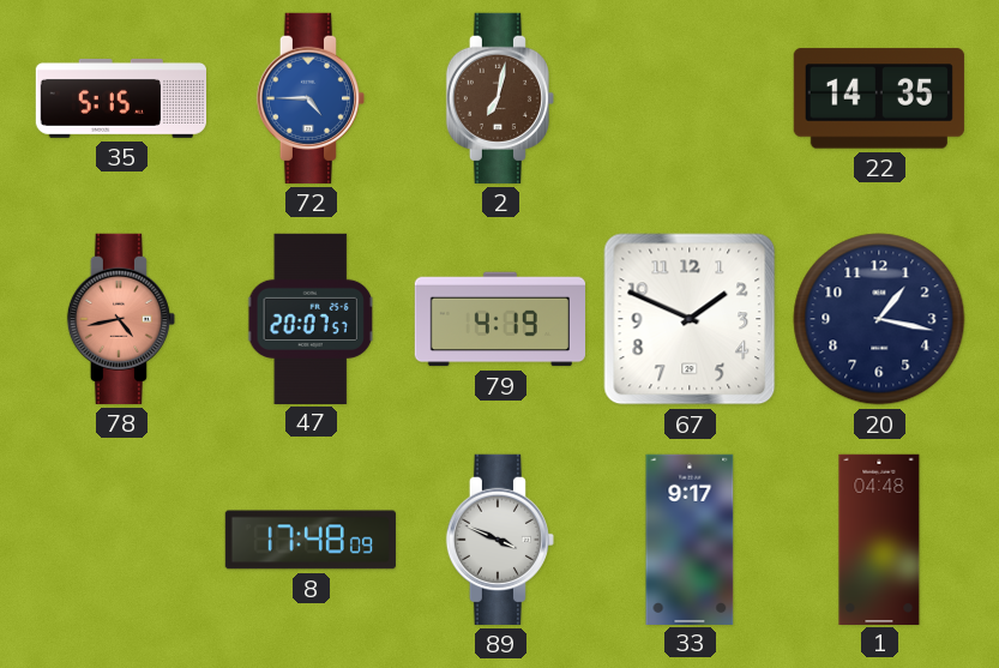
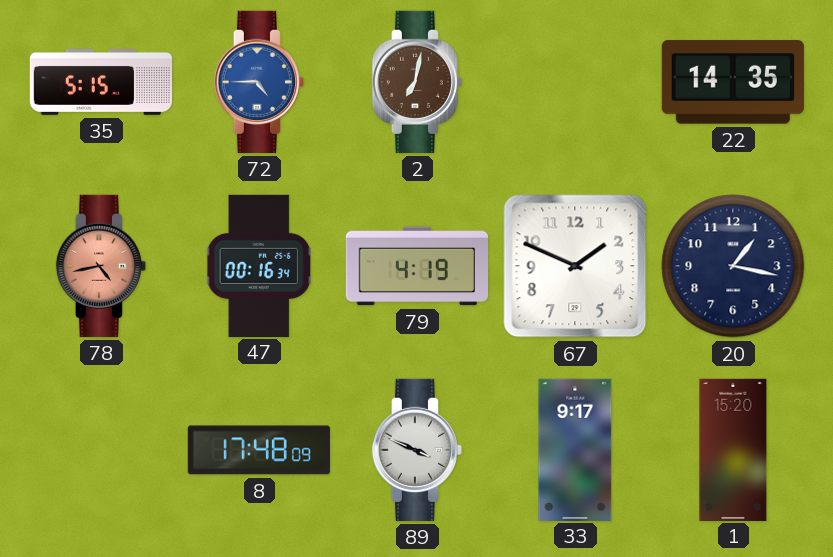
47: 20:07 -> 00:16 (259, 265)
1: 04:48 -> 15:20 (733, 449)
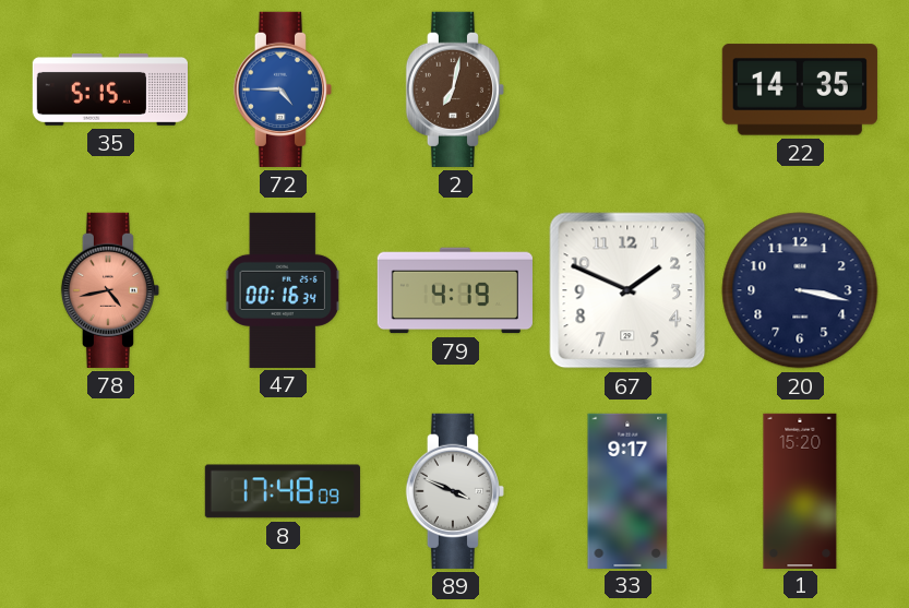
20: 1:17 -> 3:17 (800, 290)
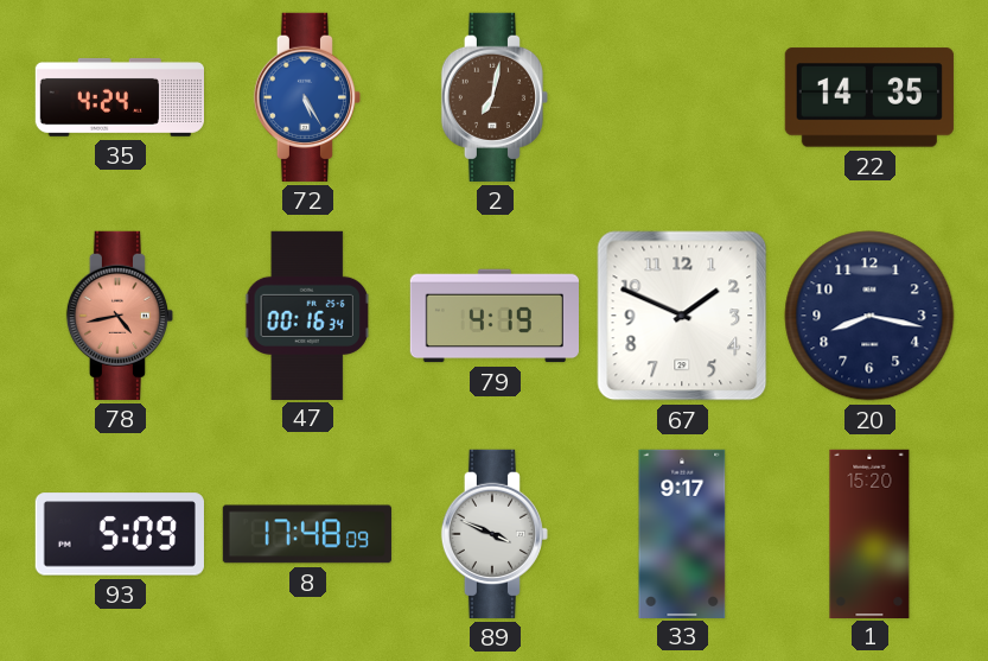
35: 5:15 -> 4:24 (119, 97)
72: 4:45 -> 5:25 (306, 97)
20: 3:17 -> 8:17 (869, 316)
93: none -> 5:09 (120, 534)
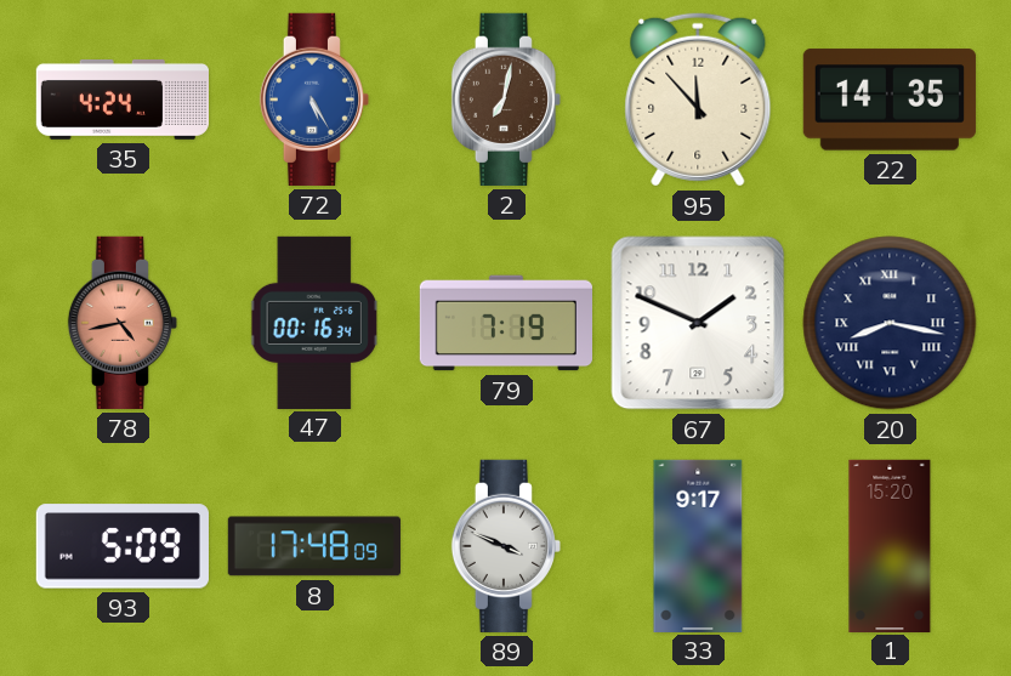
95: none -> 11:53 (698, 100)
79: 4:19 -> 7:19 (505, 323)
20 numerals: Arabic -> Roman (890, 323)
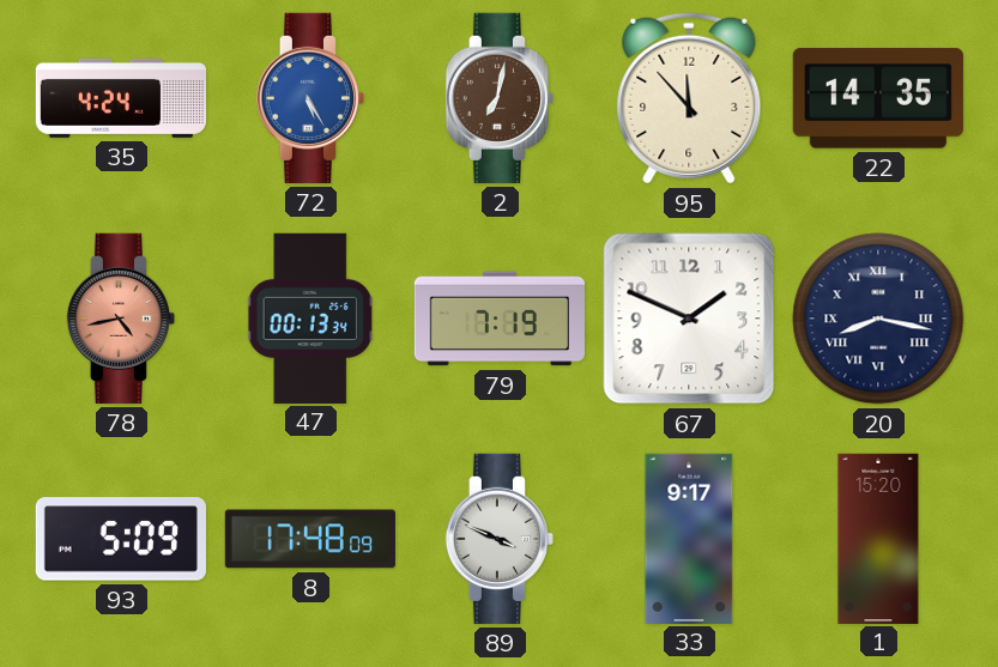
47: 00:16 -> 00:13 (310, 317)
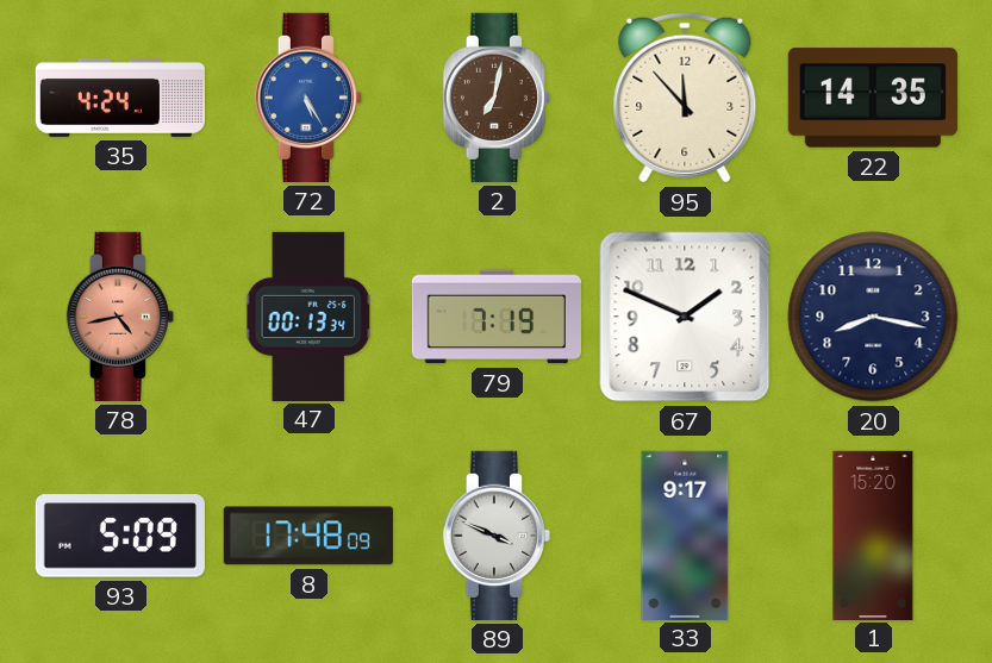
20 numerals: Roman -> Arabic (873, 317)
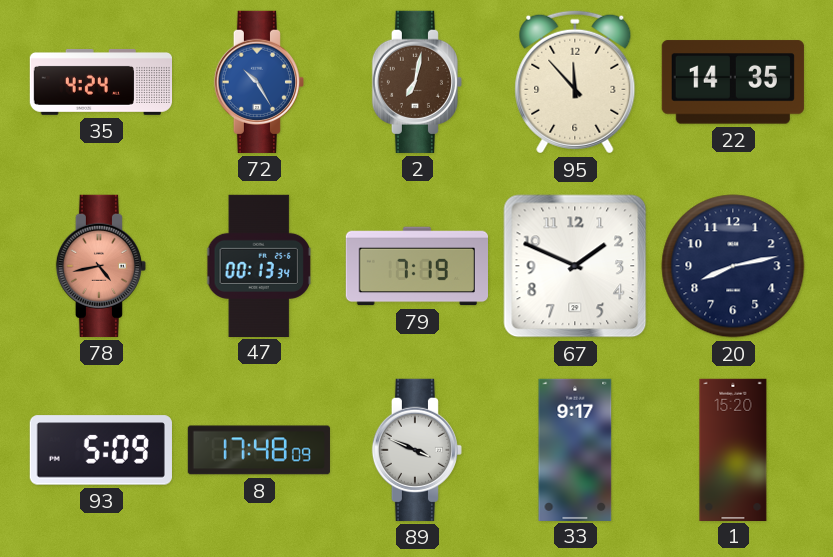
72: 5:25 -> 10:25 (258, 82)
20: 8:17 -> 8:13 (733, 266)
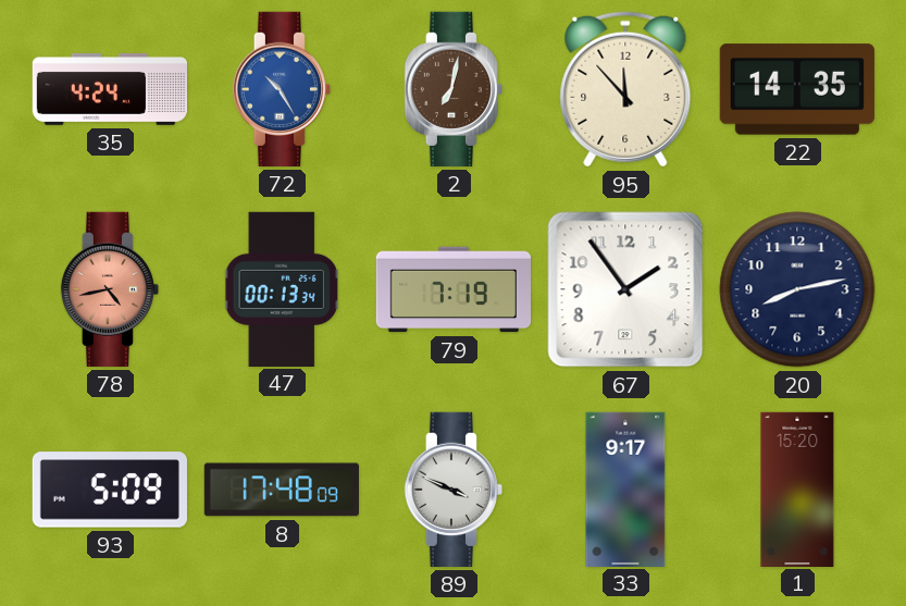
67: 1:49 -> 1:54 (625, 289)
